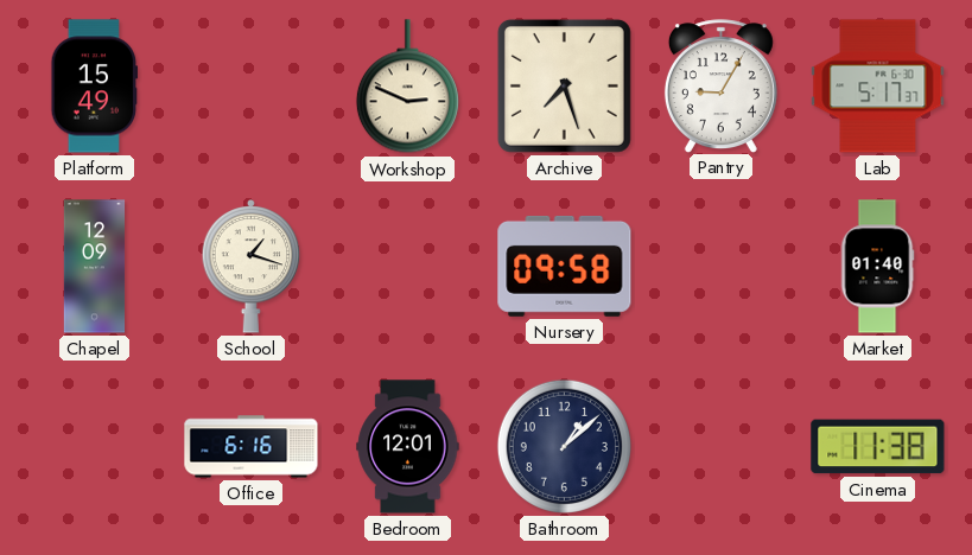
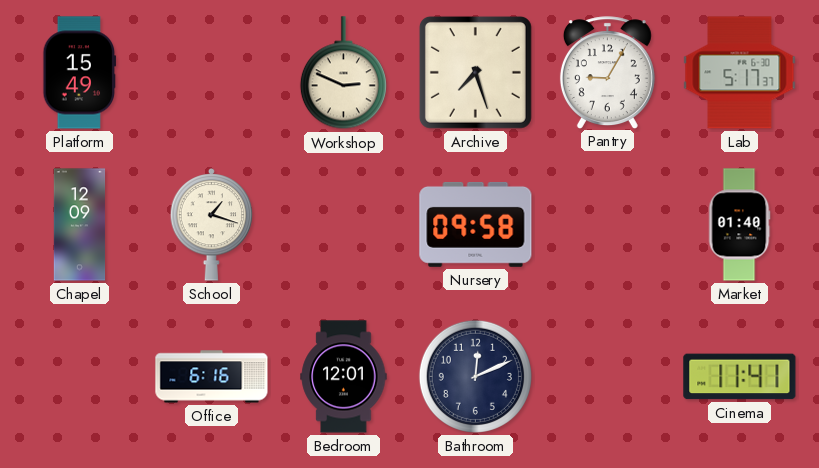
Bathroom: 1:08 -> 12:11 (475, 376)
Cinema: 11:38 -> 11:41 (740, 377)
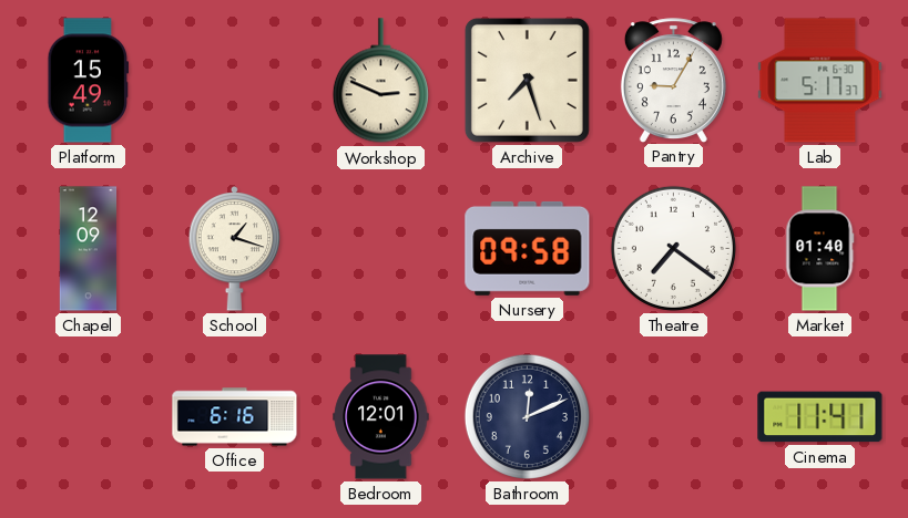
Theatre: none -> 7:21 (673, 248)
